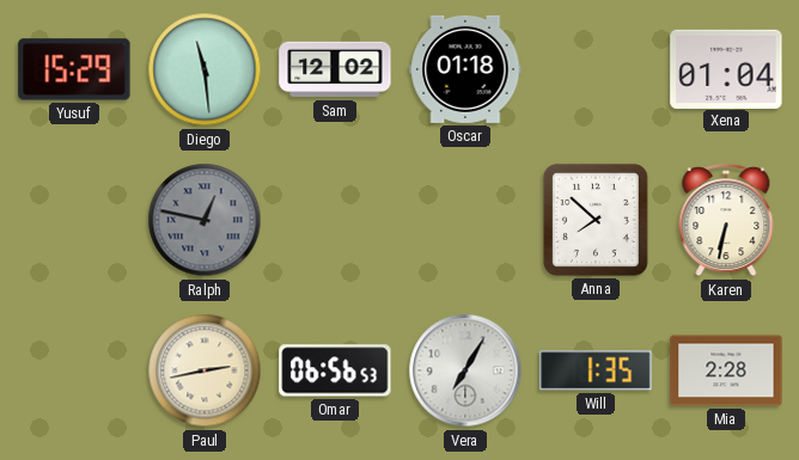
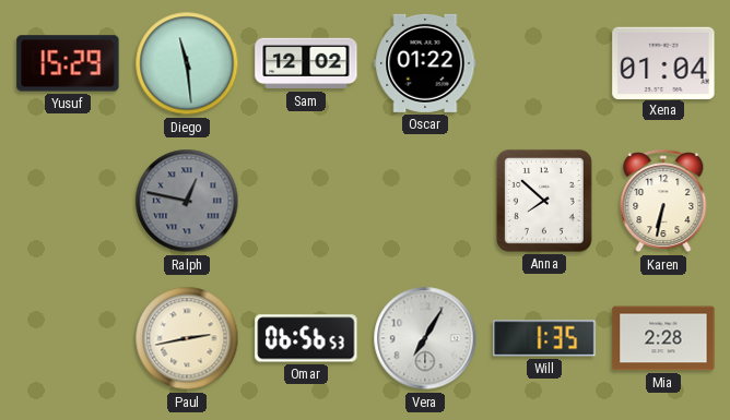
Oscar: 01:18 -> 01:22 (425, 63)
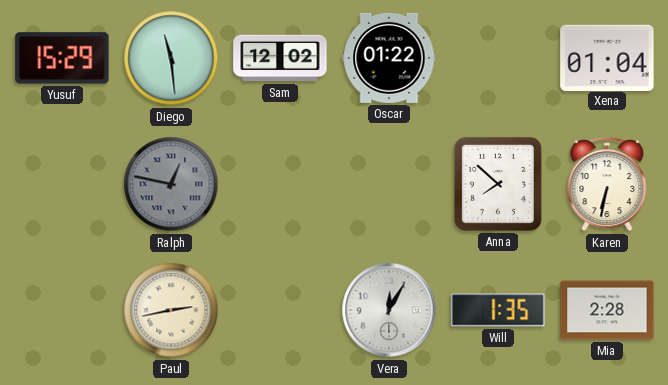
Omar: 06:56 -> none (306, 338)
Vera: 7:05 -> 12:05 (389, 310)
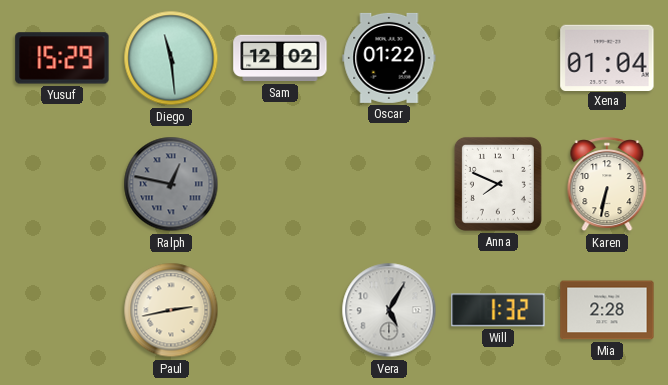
Anna: 7:52 -> 7:49 (498, 184)
Vera: 12:05 -> 5:05 (389, 310)
Will: 1:35 -> 1:32 (498, 310)
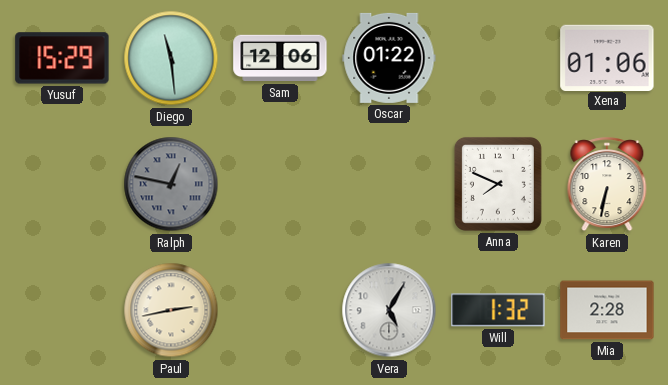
Sam: 12:02 -> 12:06 (280, 58)
Xena: 01:04 -> 01:06 (607, 57)
